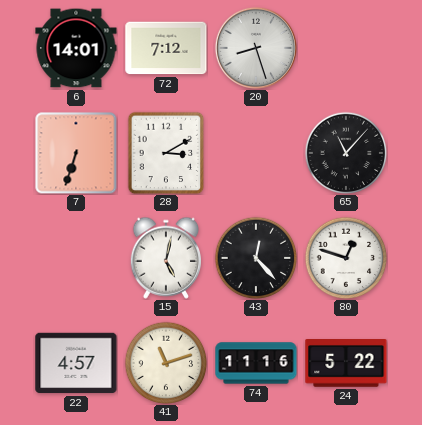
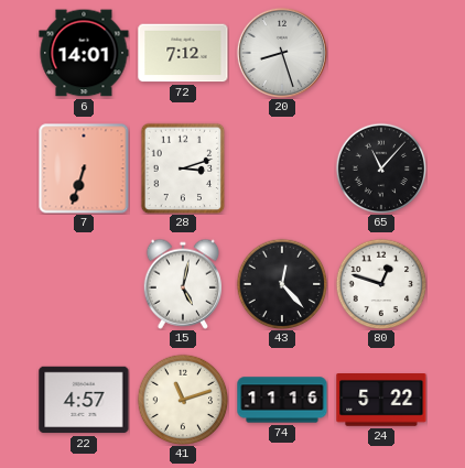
28: 3:10 -> 3:12 (183, 168)
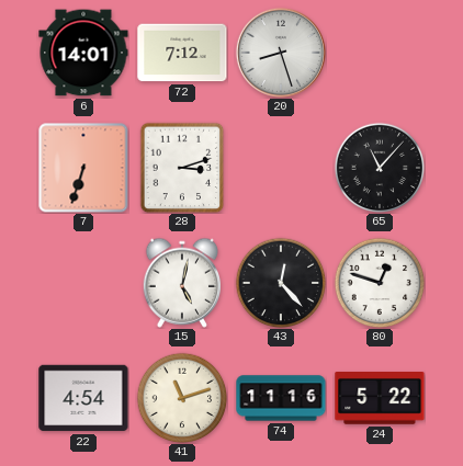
22: 4:57 -> 4:54 (83, 398)
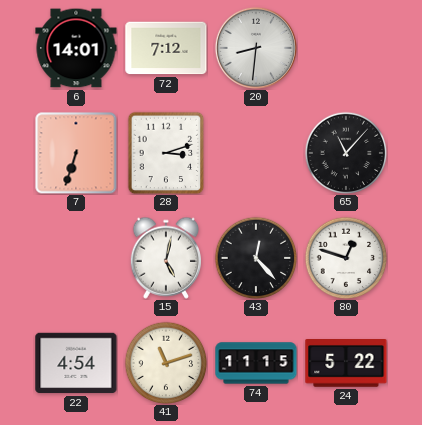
20: 8:27 -> 8:31 (256, 48)
74: 11:16 -> 11:15 (256, 363)
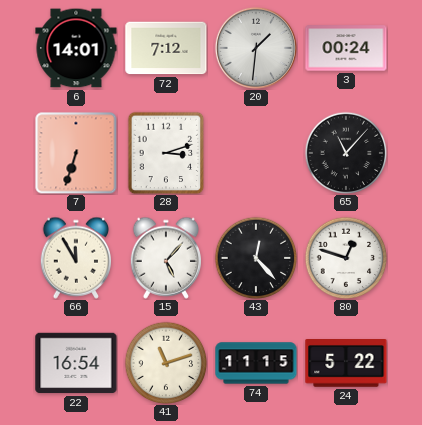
20: 8:31 -> 1:31 (256, 48)
3: none -> 00:24 (346, 48)
66: none -> 11:55 (76, 258)
15: 5:02 -> 5:07 (166, 258)
22: 4:54 -> 16:54 (76, 363)
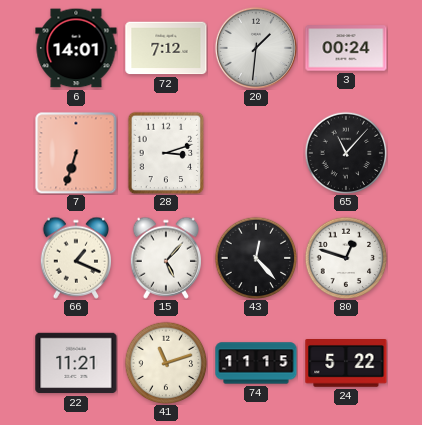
66: 11:55 -> 1:19 (76, 258)
22: 16:54 -> 11:21 (76, 363)
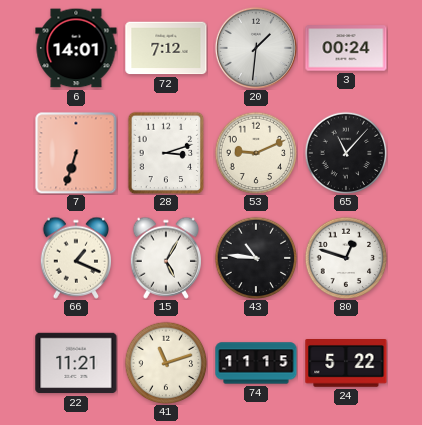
53: none -> 9:11 (256, 153)
15: 5:07 -> 5:05 (166, 258)
43: 12:23 -> 10:46 (256, 258)
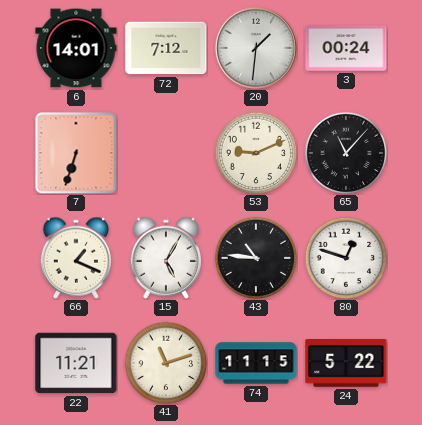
28: 3:12 -> none (166, 153)
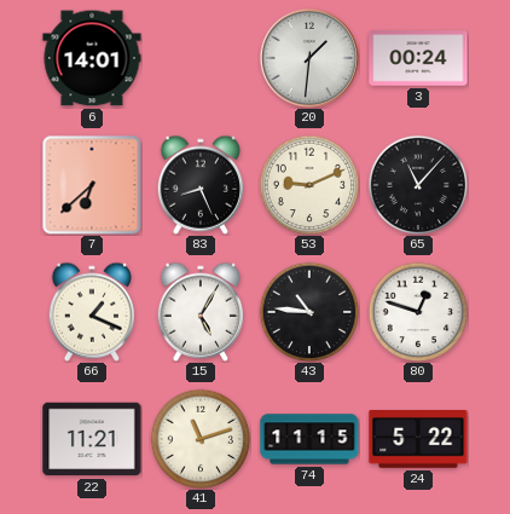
72: 7:12 -> none (166, 48)
7: 6:33 -> 6:38 (92, 185)
83: none -> 8:26 (201, 185)
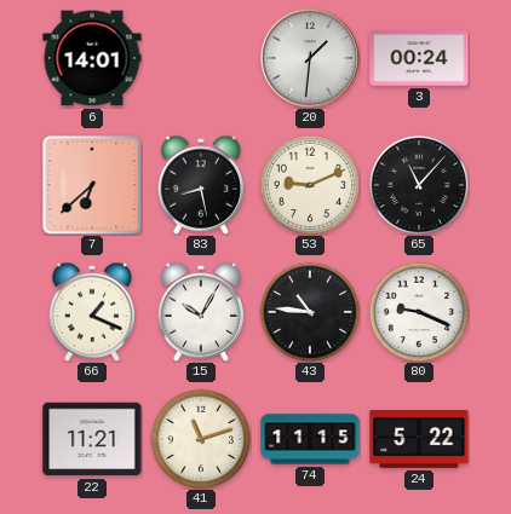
83: 8:26 -> 8:28 (201, 185)
15: 5:05 -> 10:05 (201, 312)
80: 12:48 -> 9:19 (419, 312)
